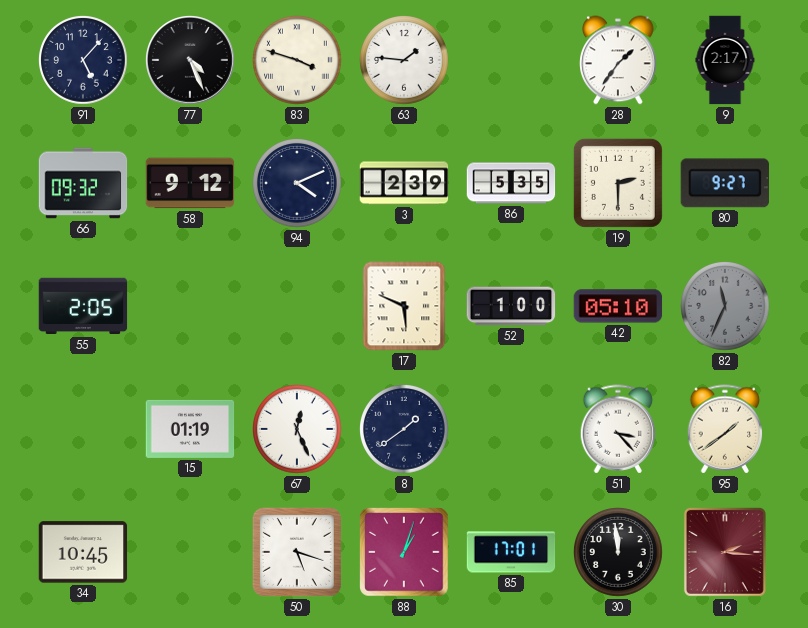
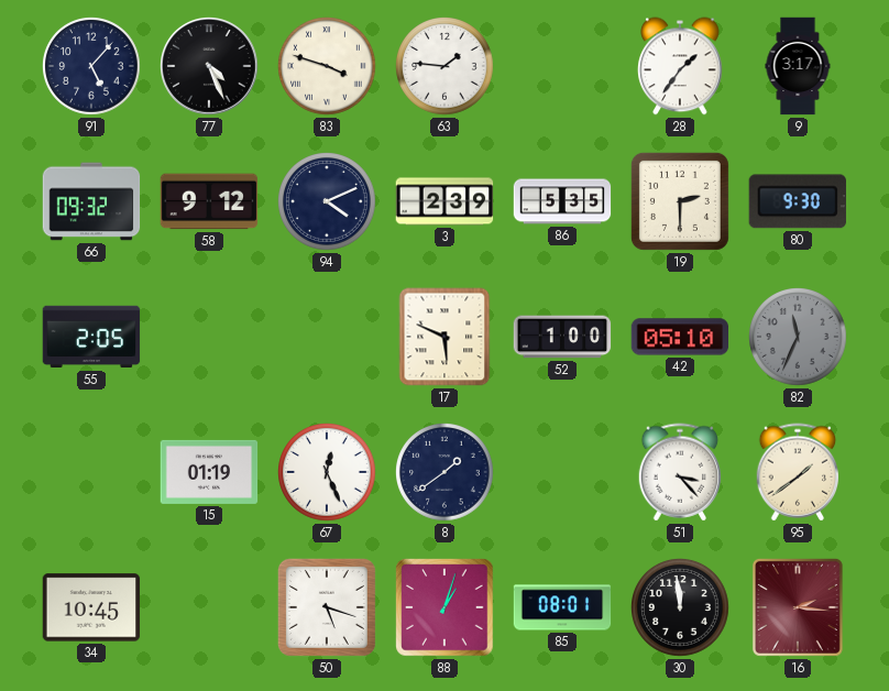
9: 2:17 -> 3:17 (798, 66)
80: 9:27 -> 9:30 (798, 201)
85: 17:01 -> 08:01 (562, 607)
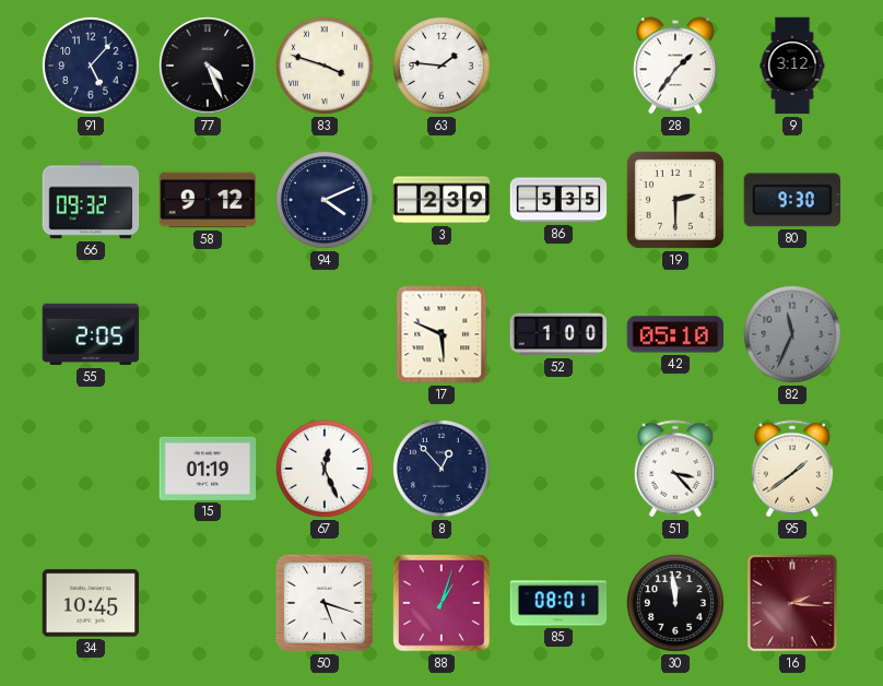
9: 3:17 -> 3:12 (792, 66)
8: 1:39 -> 12:53 (443, 470)
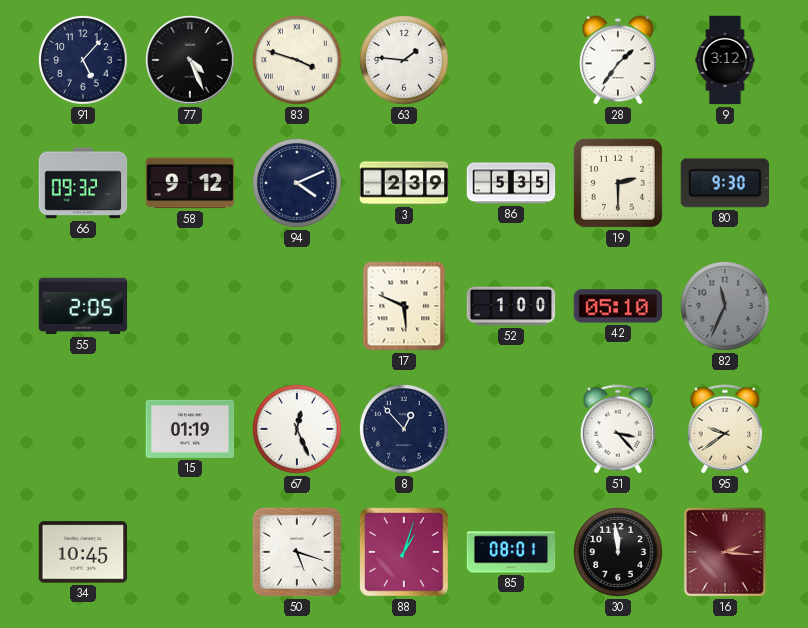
95: 1:39 -> 9:39 (725, 429)
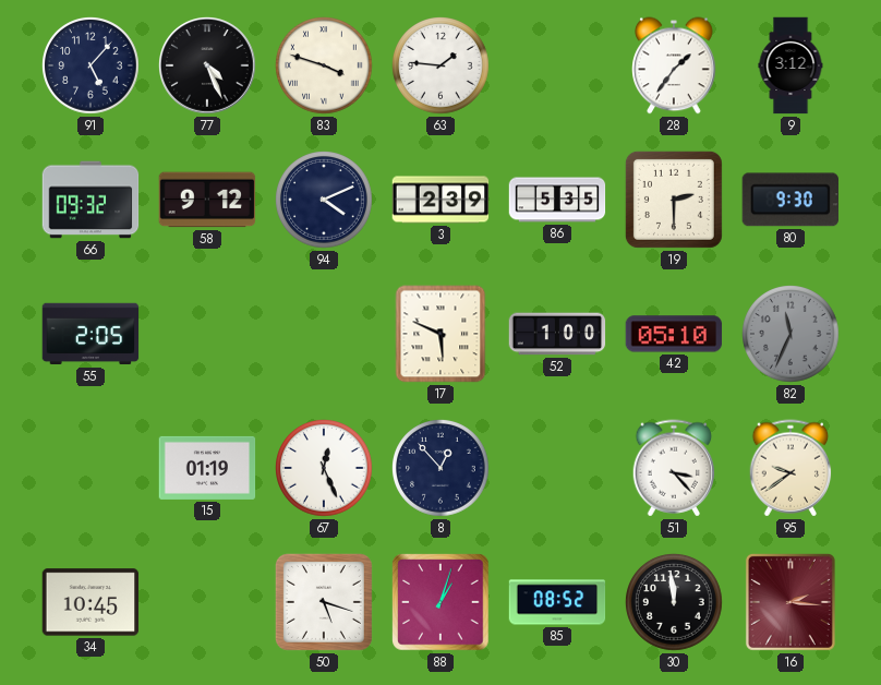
85: 08:01 -> 08:52 (557, 602)
